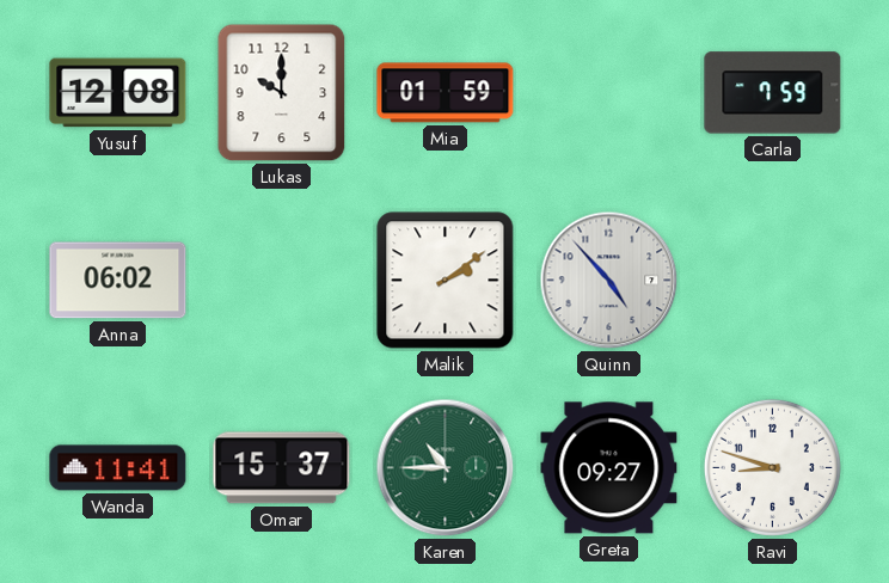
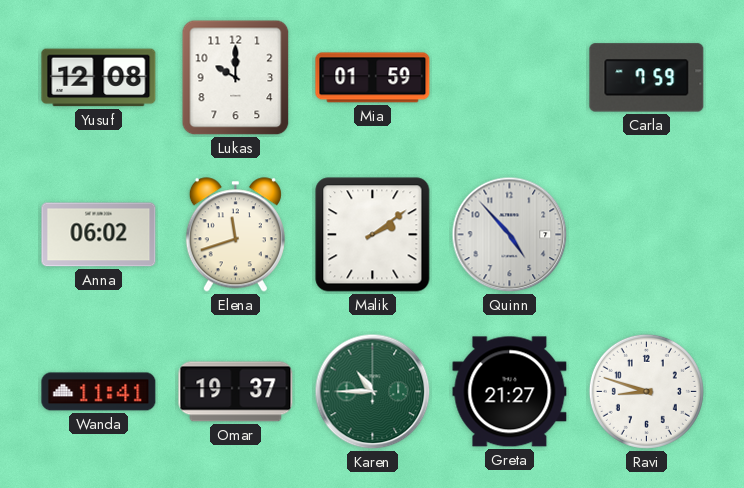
Elena: none -> 11:42 (235, 235)
Omar: 15:37 -> 19:37 (236, 392)
Greta: 09:27 -> 21:27 (510, 392)
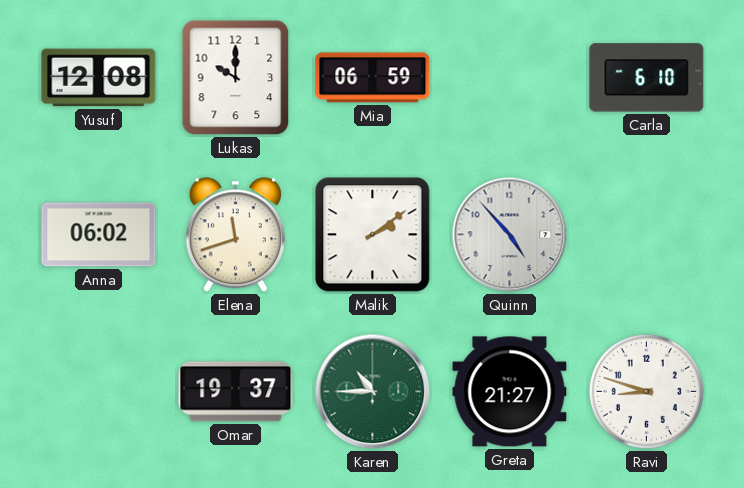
Mia: 01:59 -> 06:59 (373, 78)
Carla: 7:59 -> 6:10 (647, 78)
Wanda: 11:41 -> none (99, 392)
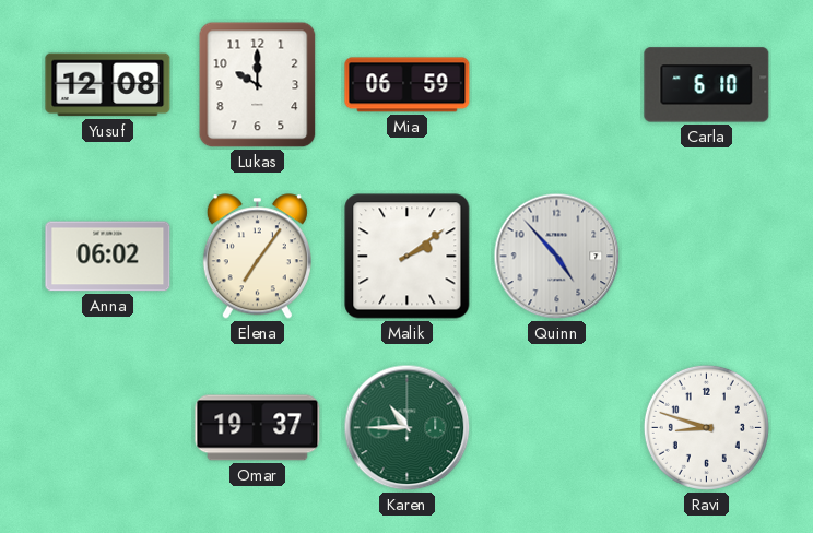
Elena: 11:42 -> 7:06 (257, 257)
Greta: 21:27 -> none (510, 392)
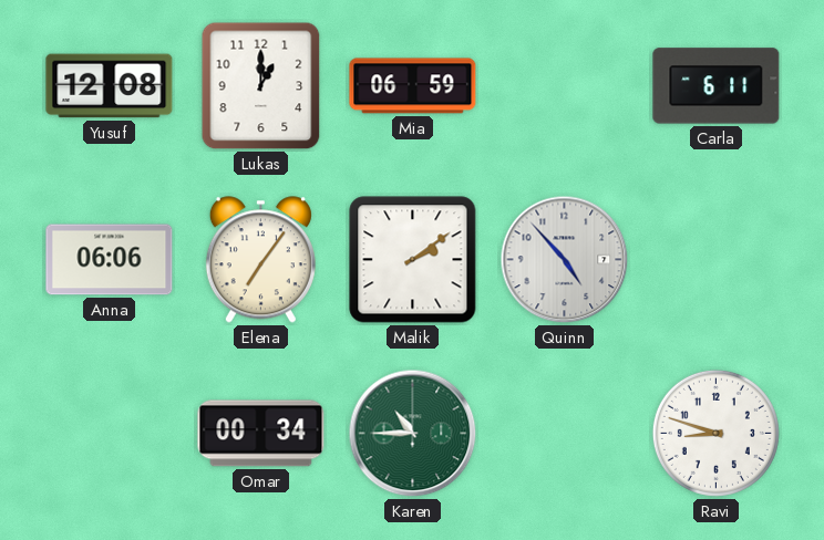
Lukas: 10:00 -> 1:00 (261, 86)
Carla: 6:10 -> 6:11 (717, 86)
Anna: 06:02 -> 06:06 (110, 260)
Omar: 19:37 -> 00:34 (261, 434)
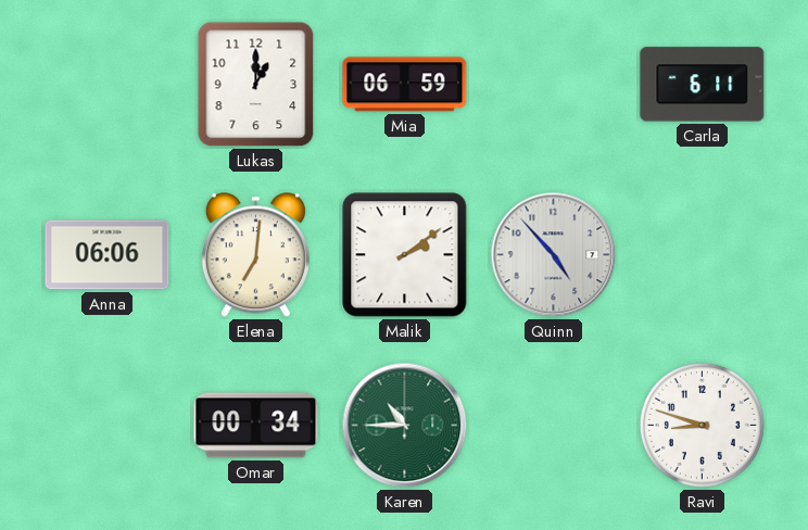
Yusuf: 12:08 -> none (110, 86)
Elena: 7:06 -> 7:01 (255, 255)
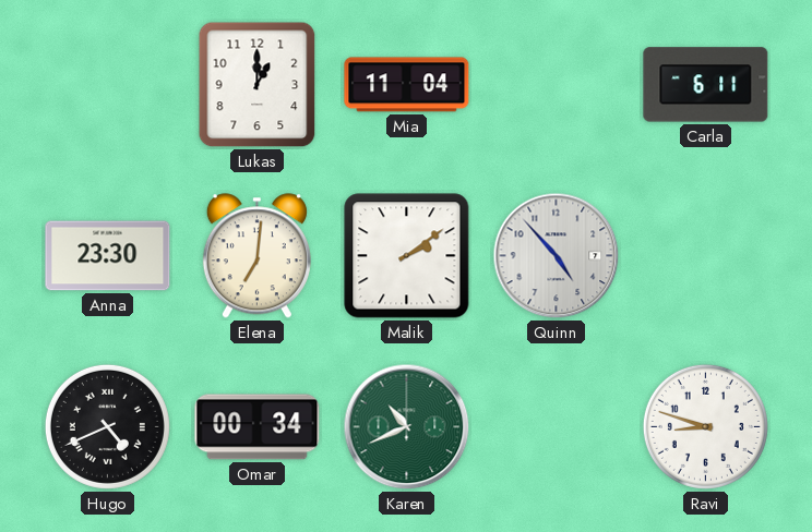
Mia: 06:59 -> 11:04 (407, 85)
Anna: 06:06 -> 23:30 (108, 256)
Hugo: none -> 4:41 (107, 426)
Karen: 10:45 -> 10:41 (407, 427)
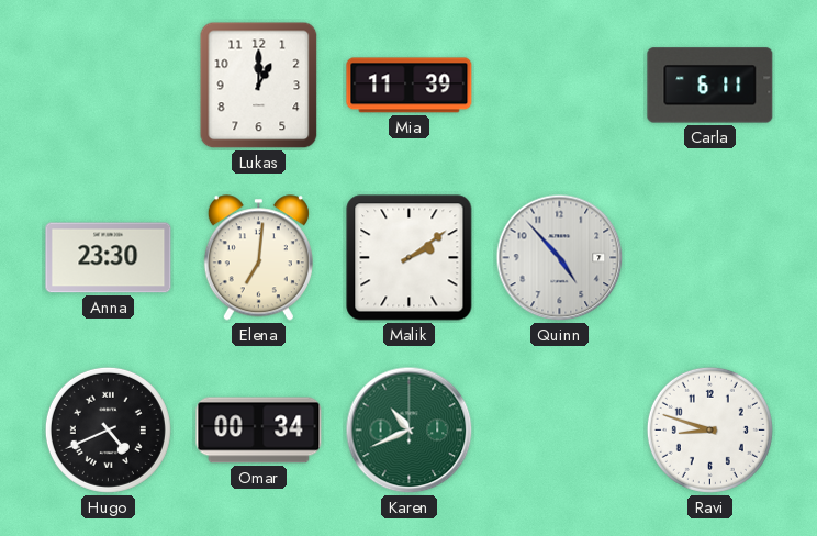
Mia: 11:04 -> 11:39 (410, 86)
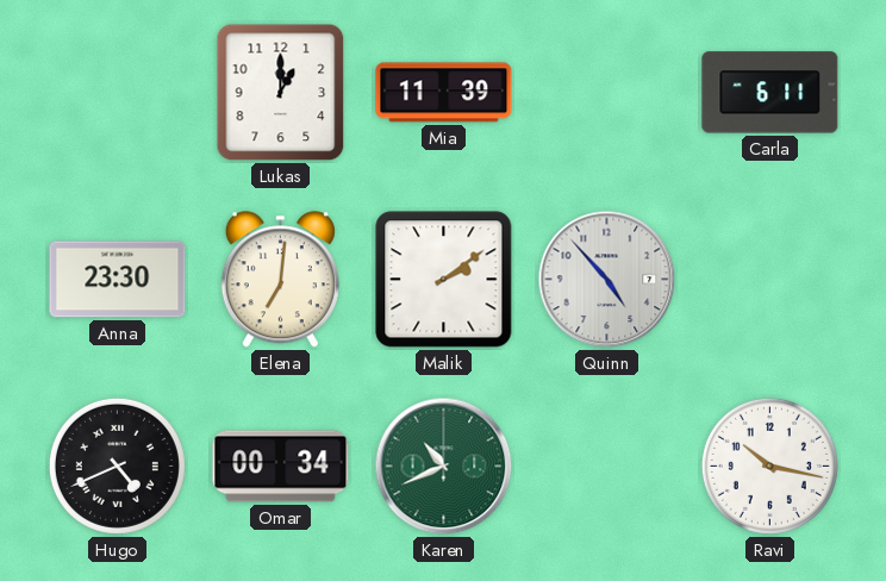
Ravi: 8:48 -> 10:17 (769, 466)
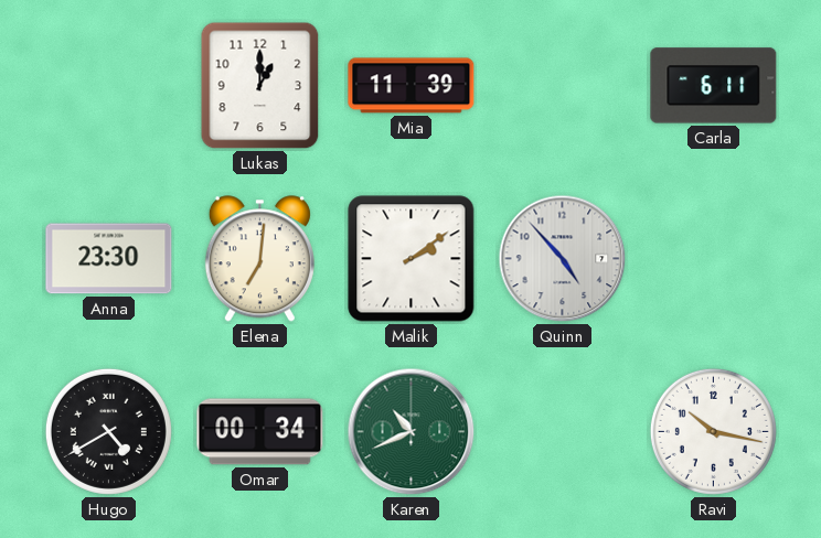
Hugo: 4:41 -> 4:40 (108, 431)
